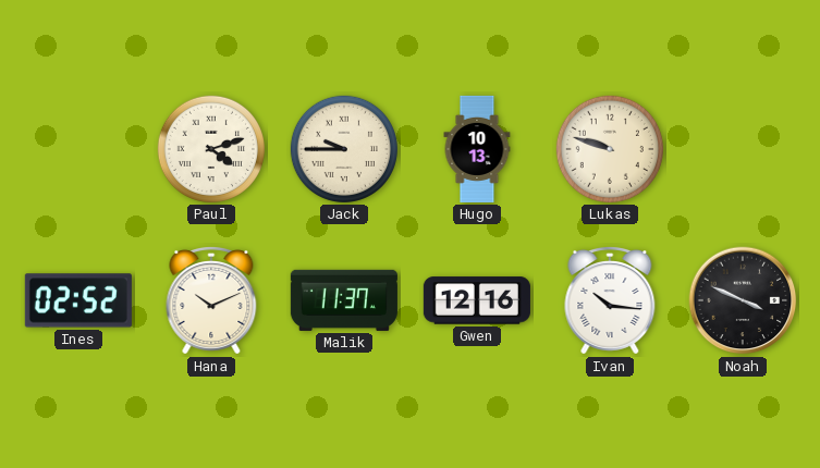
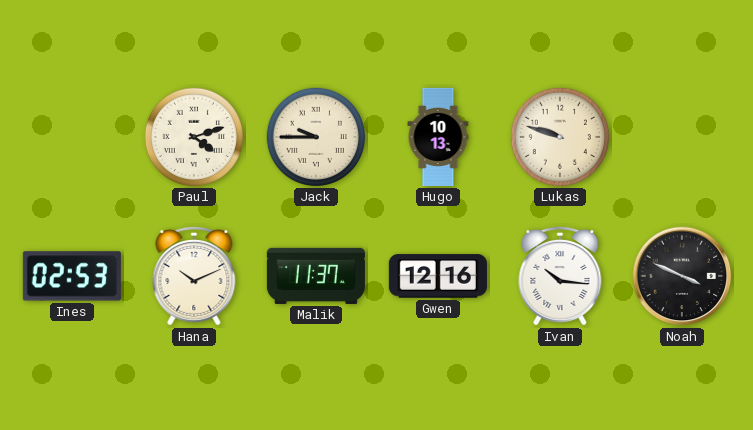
Ines: 02:52 -> 02:53 (72, 276)
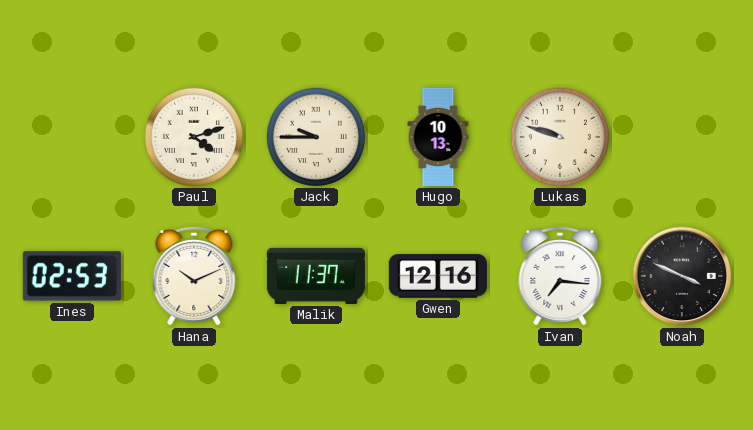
Ivan: 10:16 -> 7:16 (560, 276)
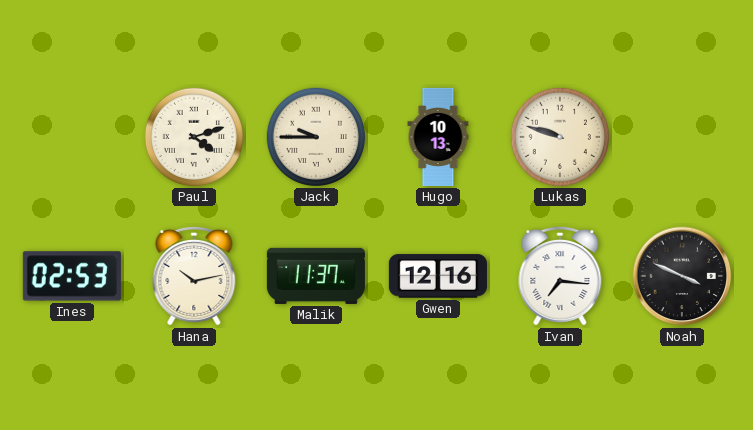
Hana: 10:11 -> 10:13 (194, 276)
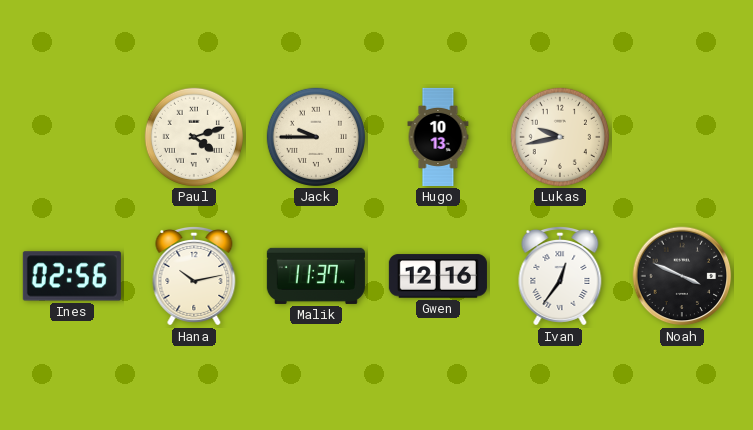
Lukas: 9:48 -> 9:43 (560, 137)
Ines: 02:53 -> 02:56 (72, 276)
Ivan: 7:16 -> 12:36 (560, 276)
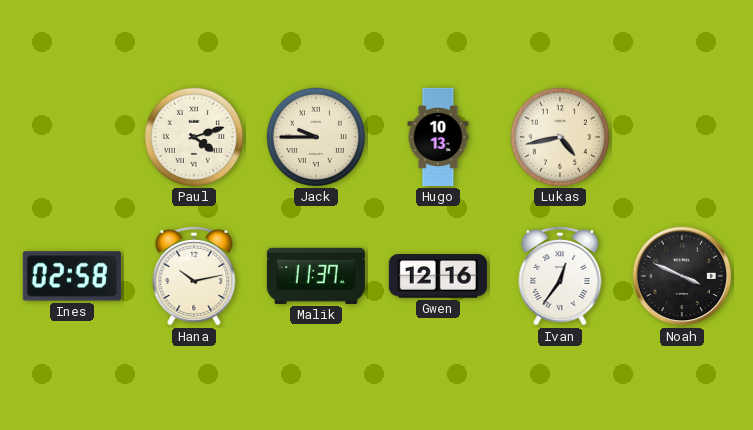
Lukas: 9:43 -> 4:43 (560, 137)
Ines: 02:56 -> 02:58 (72, 276)
